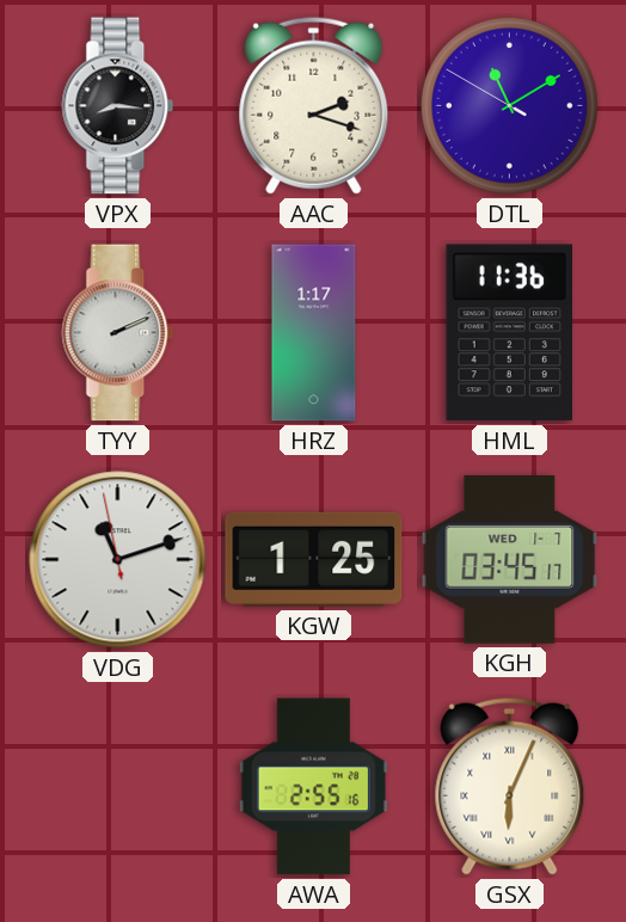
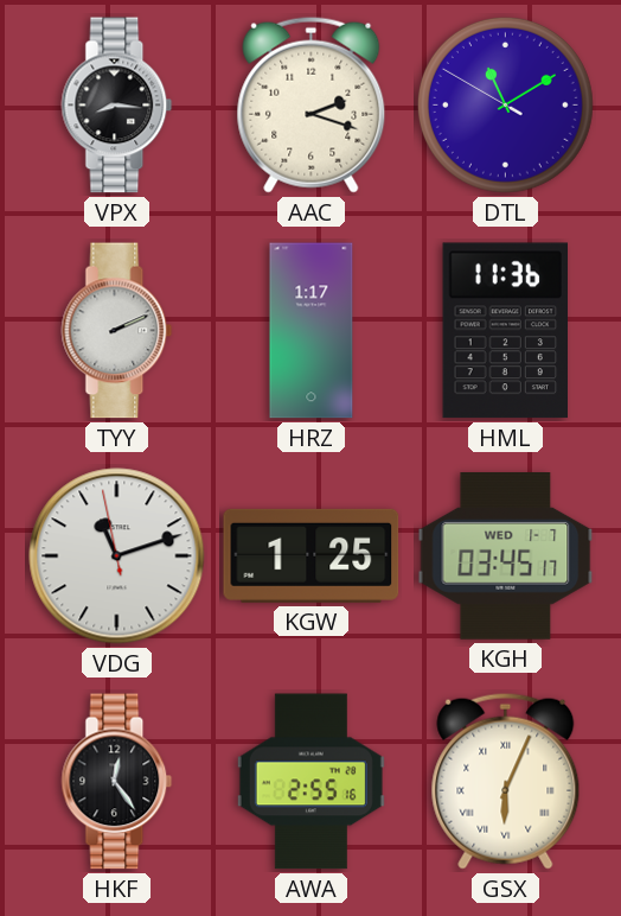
HKF: none -> 12:24 (117, 782)
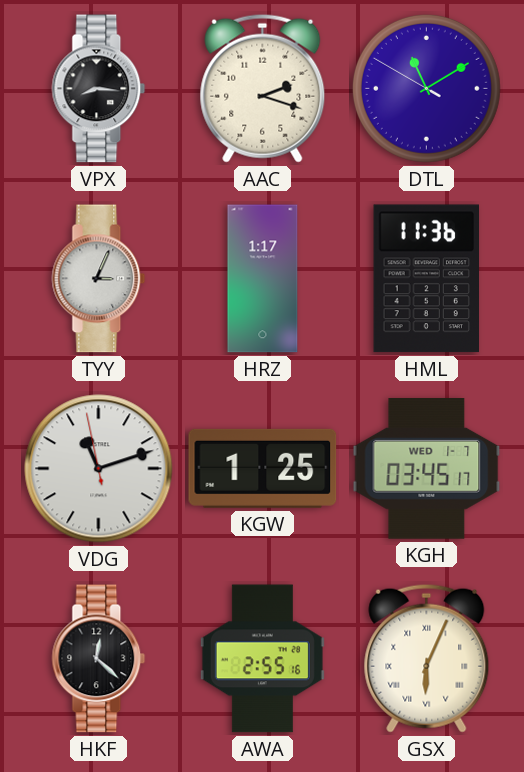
TYY: 2:11 -> 3:04 (99, 279)
HKF: 12:24 -> 12:22 (99, 659)
